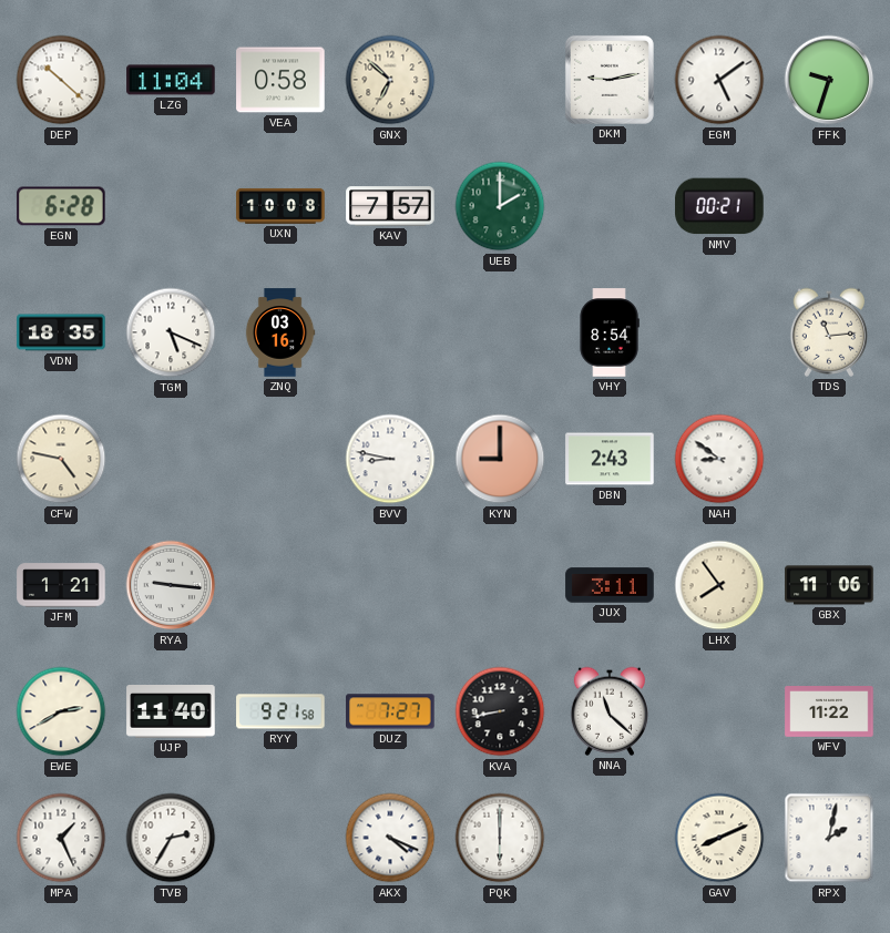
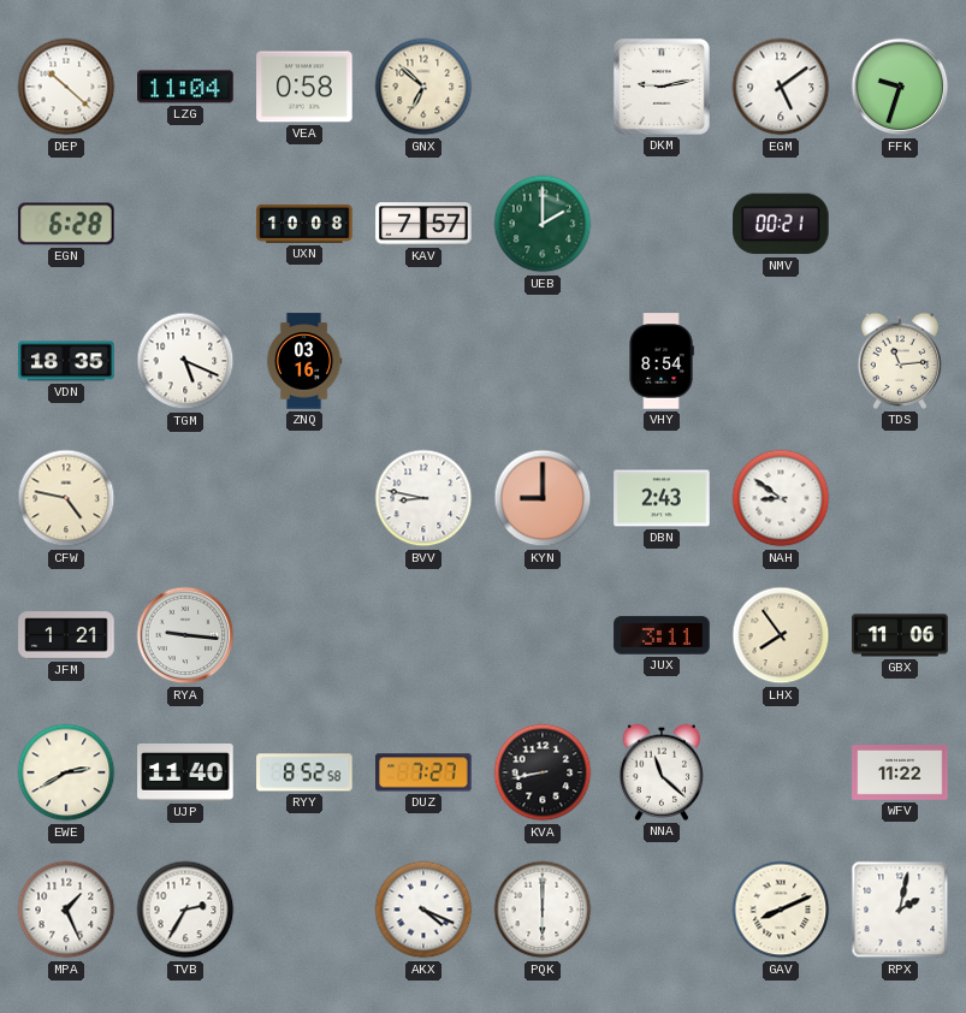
RYY: 9:21 -> 8:52 (304, 772)
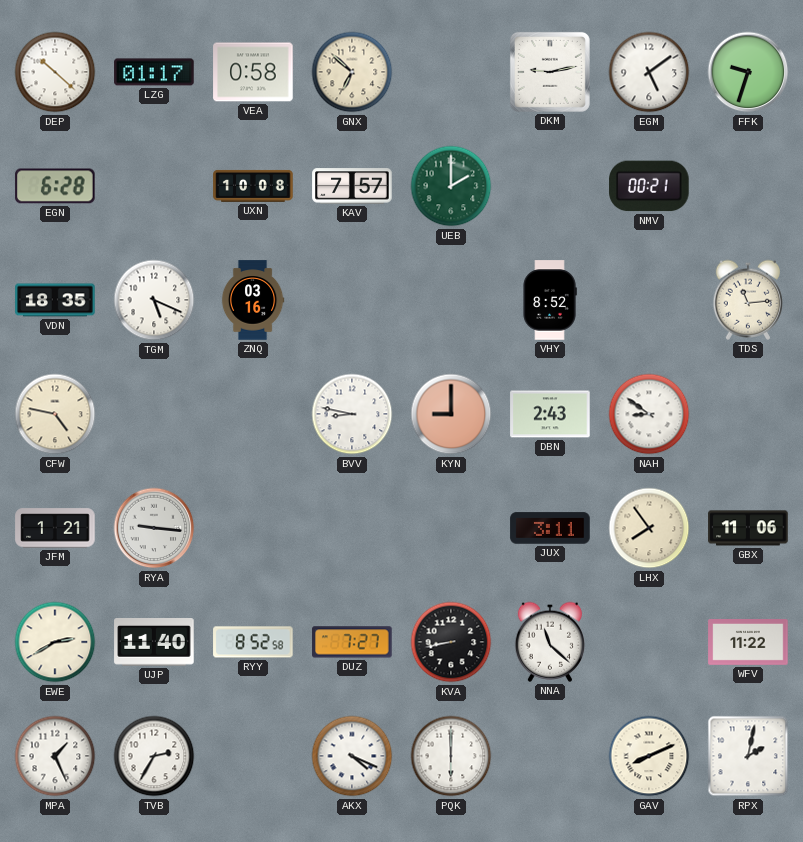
LZG: 11:04 -> 01:17 (154, 72)
VHY: 8:54 -> 8:52 (550, 300)
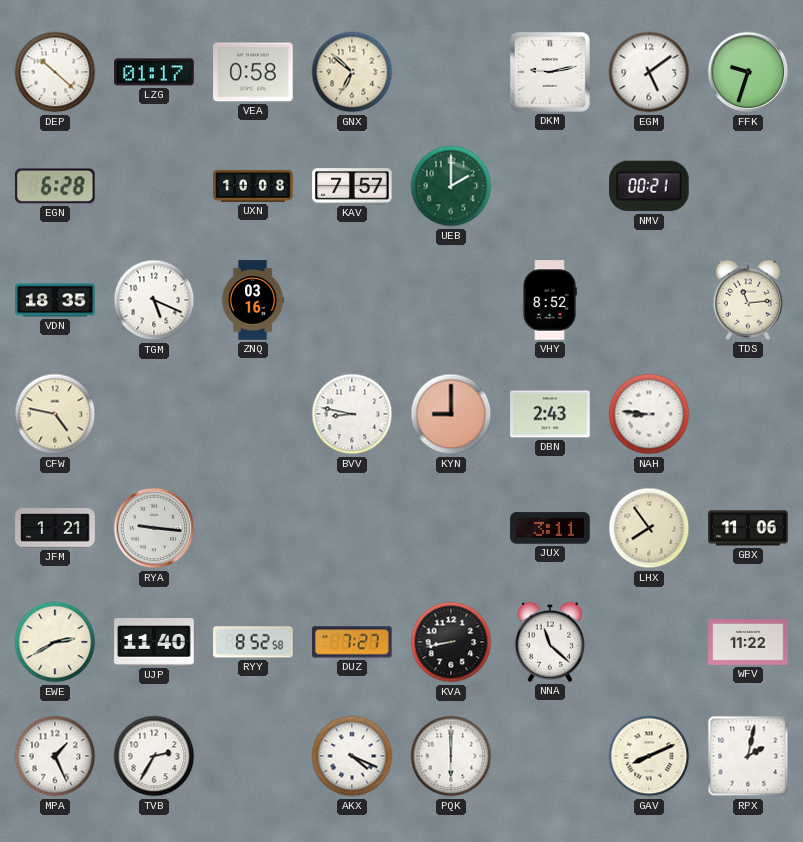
NAH: 8:51 -> 8:46 (649, 414)
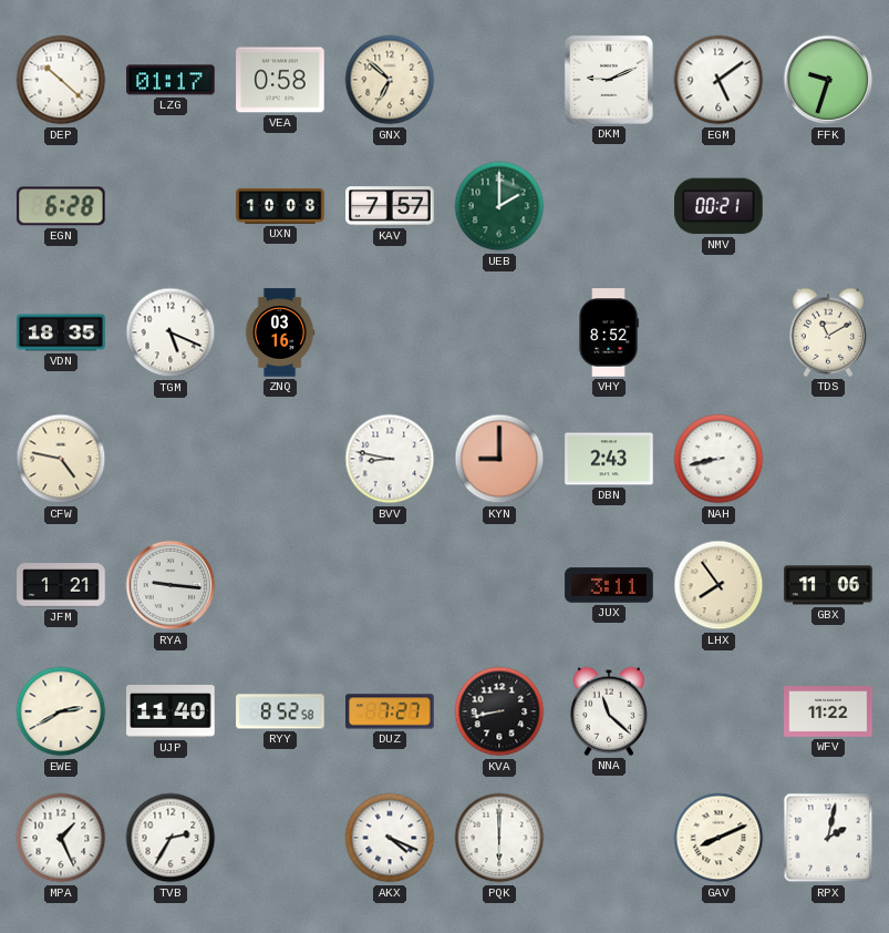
DKM: 9:13 -> 9:11 (609, 80)
TDS: 11:14 -> 11:10 (827, 332)
NAH: 8:46 -> 8:43 (719, 459)
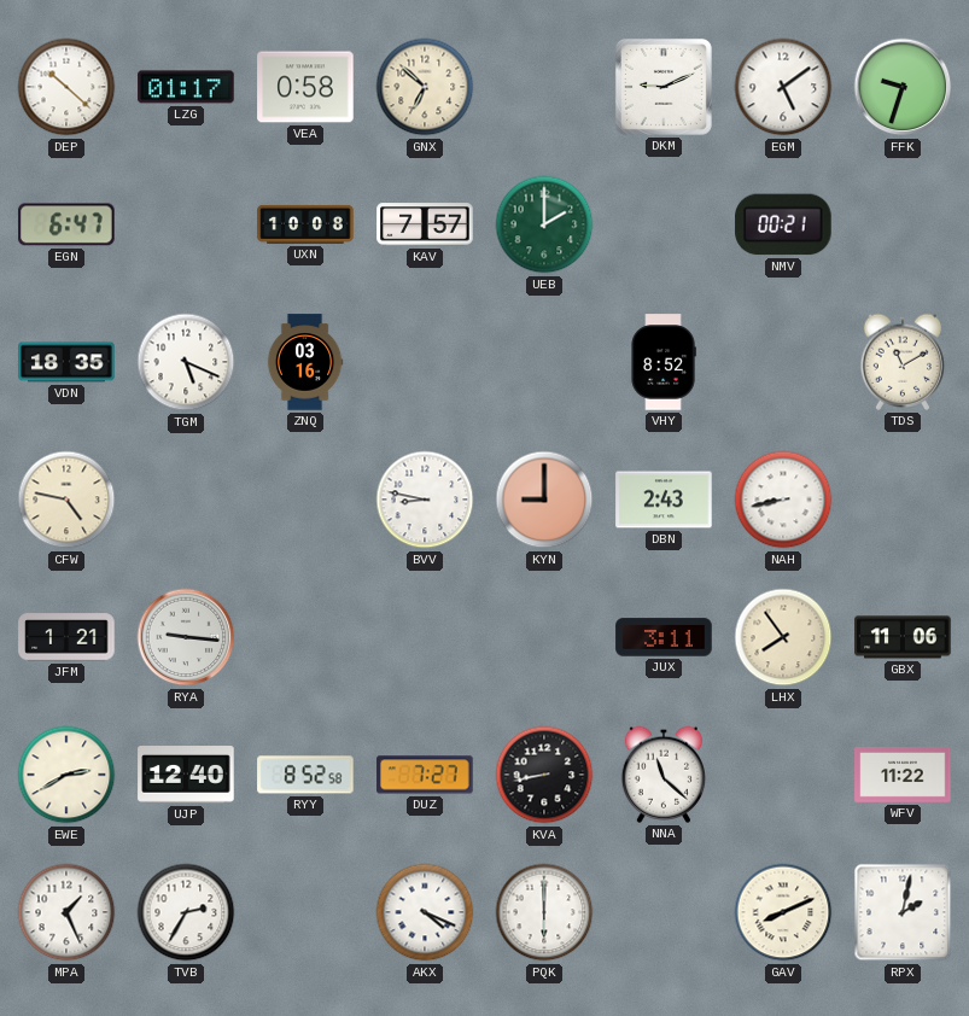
EGN: 6:28 -> 6:47 (66, 224)
UJP: 11:40 -> 12:40 (186, 776)
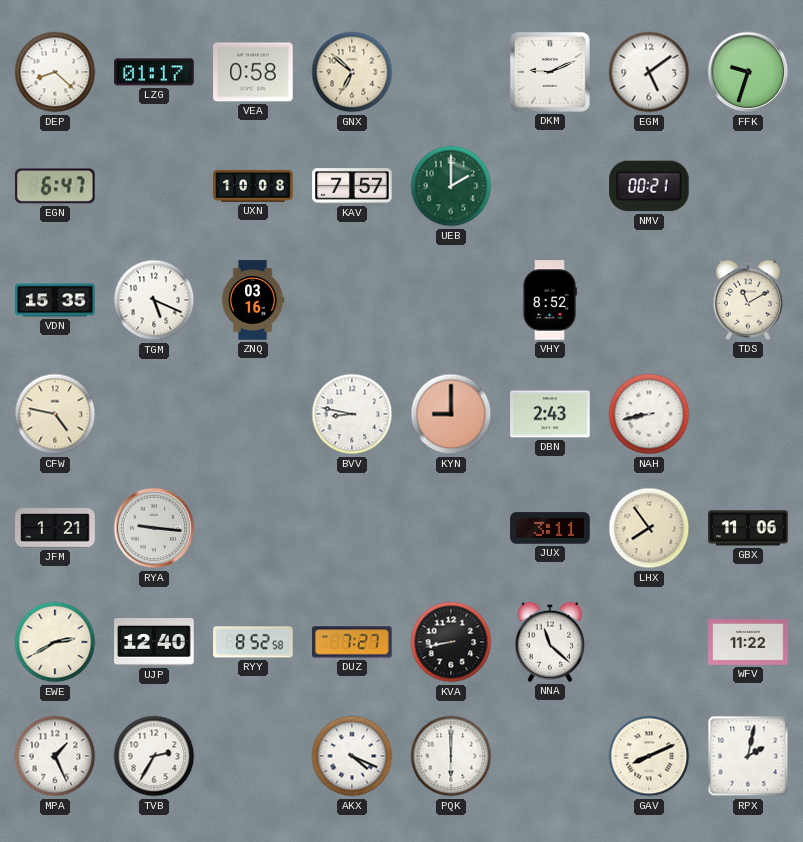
DEP: 10:22 -> 8:22 (55, 72)
VDN: 18:35 -> 15:35 (55, 300)
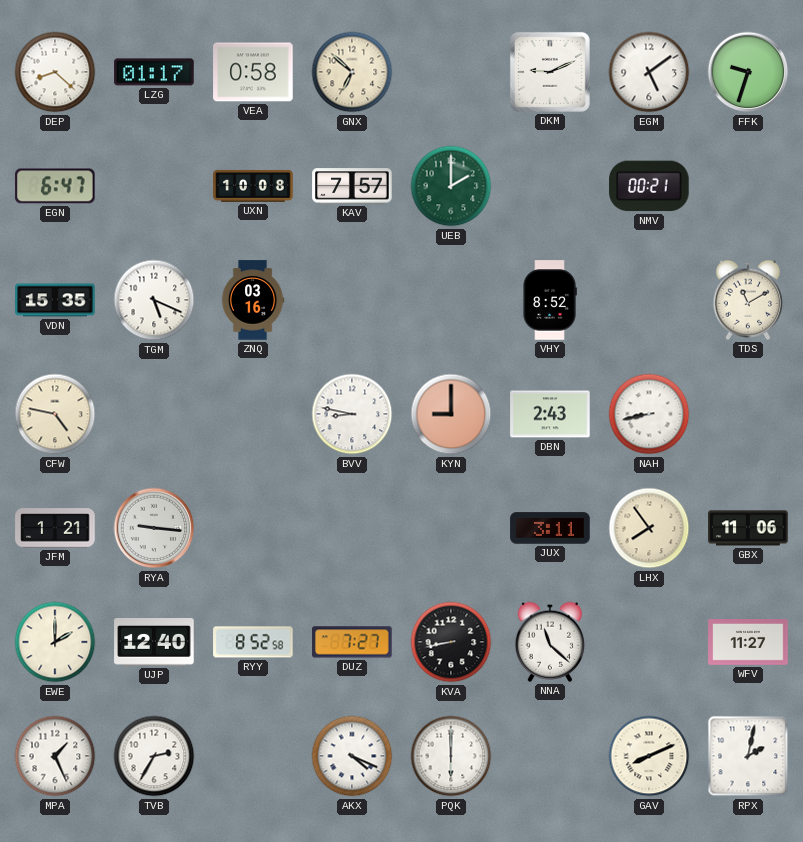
EWE: 2:40 -> 2:00 (55, 642)
WFV: 11:22 -> 11:27 (748, 643)
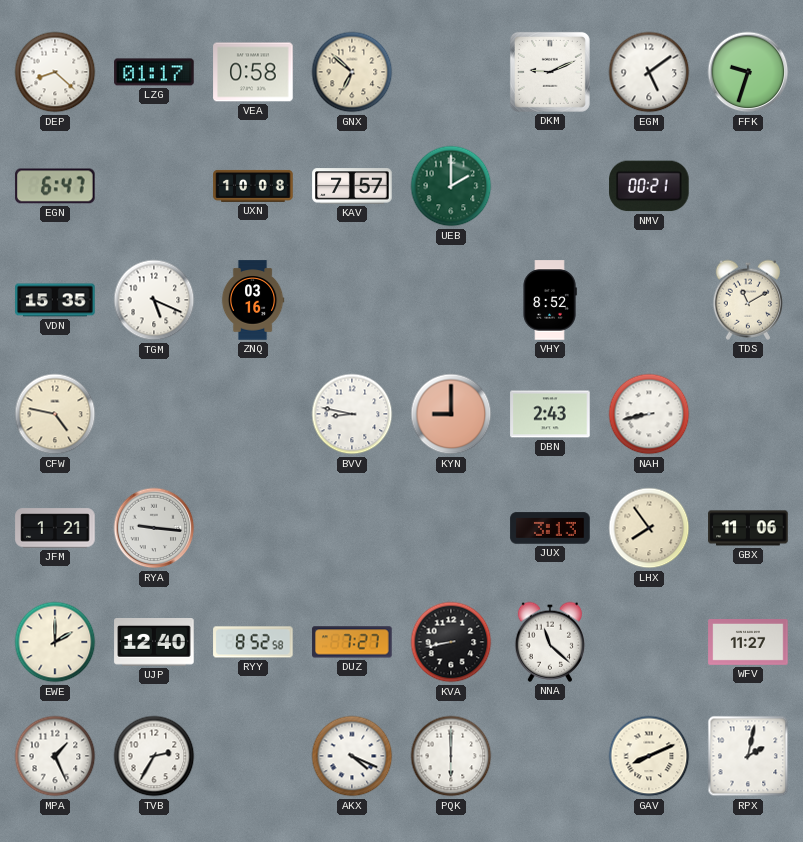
JUX: 3:11 -> 3:13 (550, 528)
